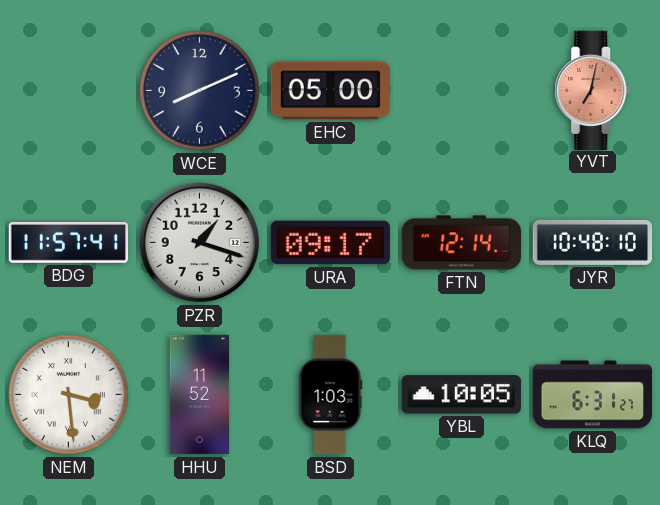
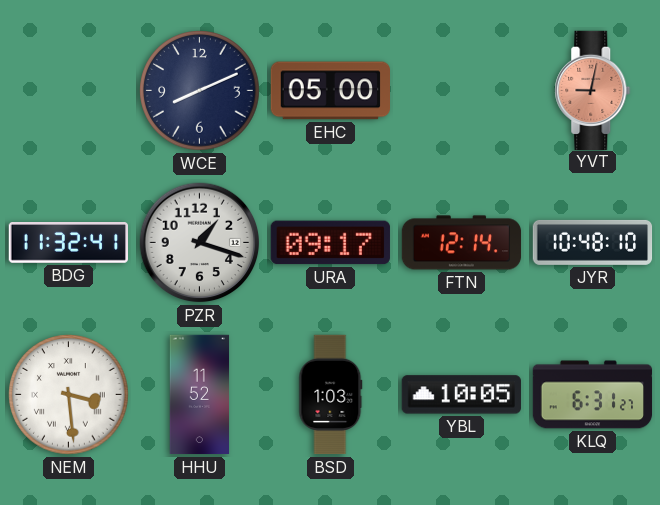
YVT: 7:02 -> 9:02 (593, 90)
BDG: 11:57 -> 11:32 (68, 243)
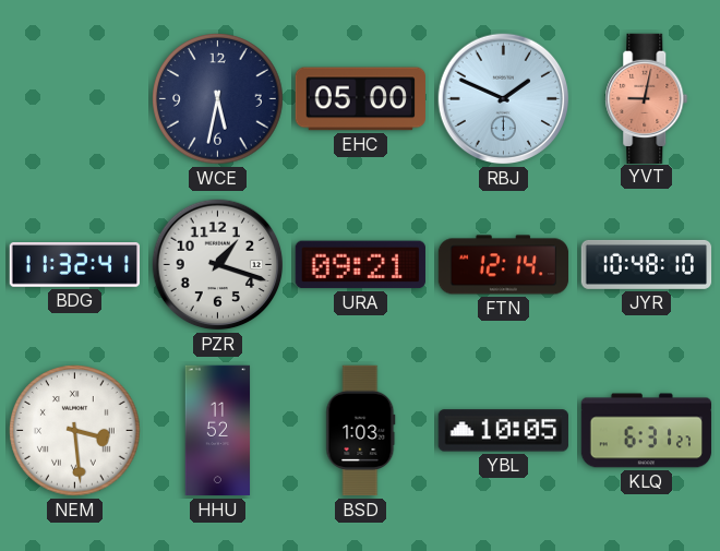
WCE: 8:11 -> 5:32 (218, 99)
RBJ: none -> 1:49 (504, 99)
URA: 09:17 -> 09:21 (360, 265)
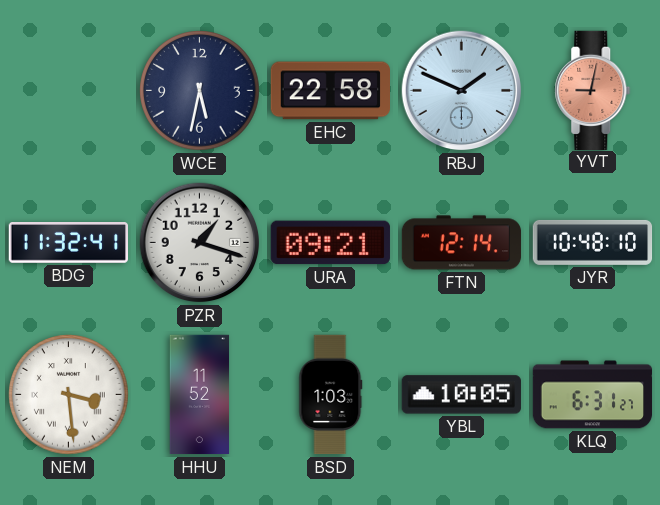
EHC: 05:00 -> 22:58 (330, 91)
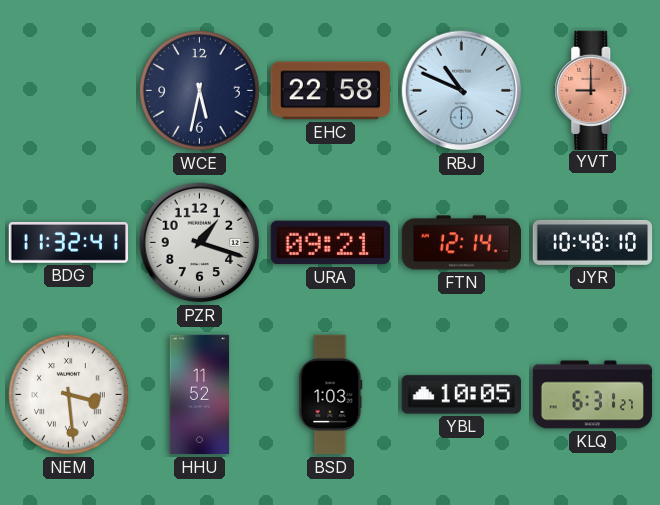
RBJ: 1:49 -> 10:49 (462, 91)
YVT: 9:02 -> 9:00 (593, 90)
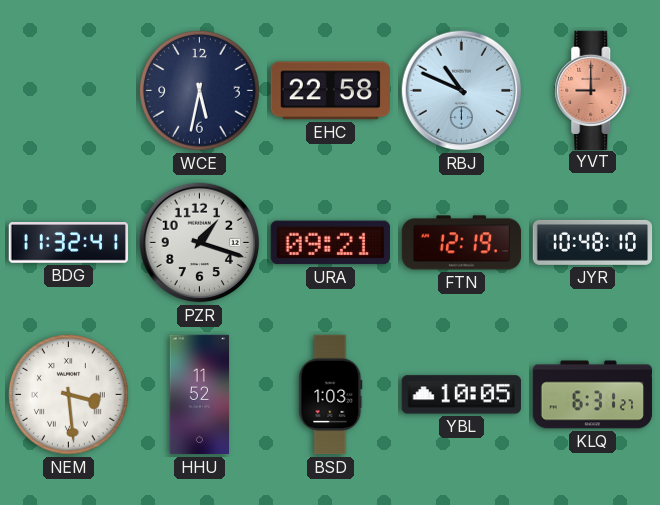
FTN: 12:14 -> 12:19 (462, 243)
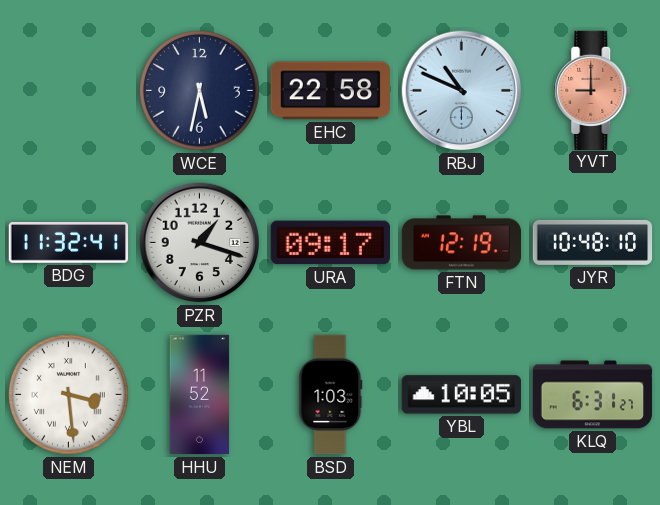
URA: 09:21 -> 09:17 (330, 243)
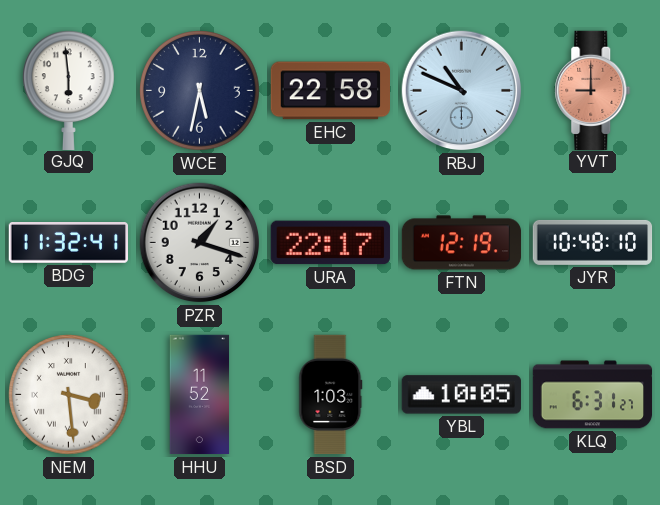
GJQ: none -> 5:59 (69, 90)
URA: 09:17 -> 22:17 (330, 243)
